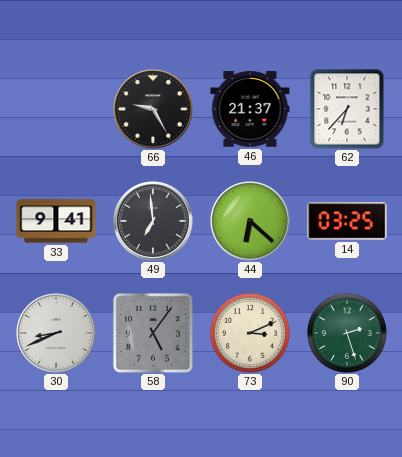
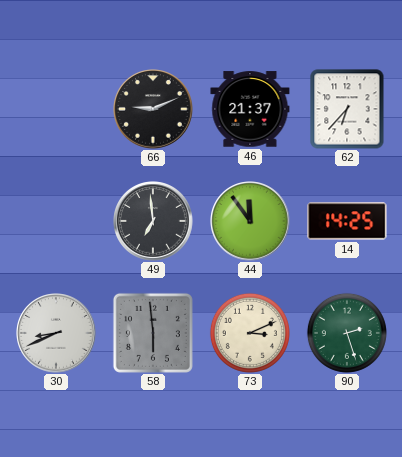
66: 9:25 -> 9:11 (153, 109)
33: 9:41 -> none (56, 221)
44: 6:22 -> 11:54 (250, 221)
14: 03:25 -> 14:25 (347, 221)
58: 5:06 -> 5:59 (153, 333)
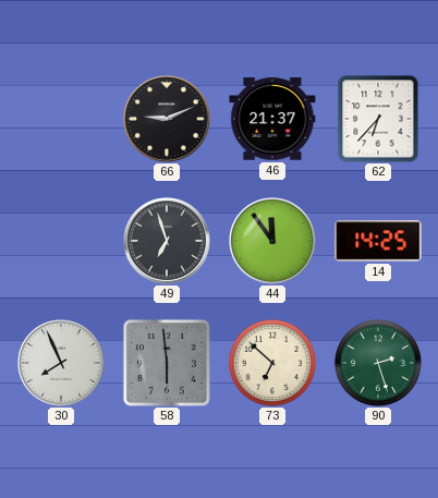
49: 6:59 -> 6:57 (167, 241)
30: 8:41 -> 7:56 (61, 363)
73: 3:11 -> 6:52 (272, 363)
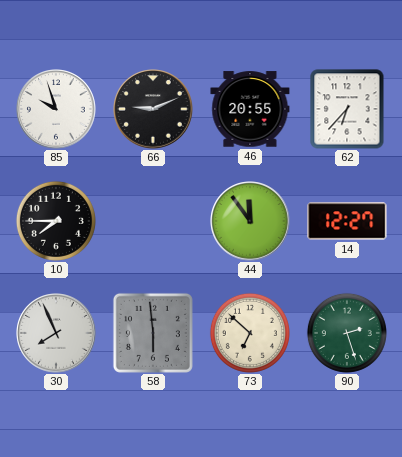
85: none -> 9:57 (56, 109)
46: 21:37 -> 20:55 (250, 109)
10: none -> 7:45 (56, 221)
49: 6:57 -> none (167, 241)
14: 14:25 -> 12:27 (347, 221)
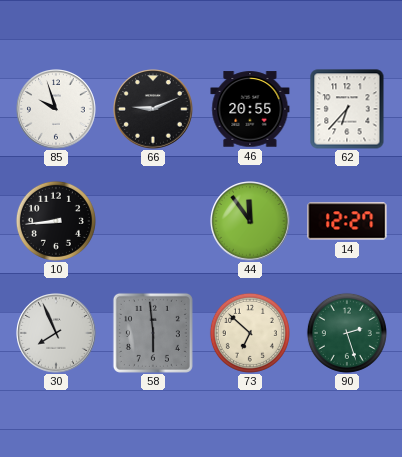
10: 7:45 -> 8:44 (56, 221)
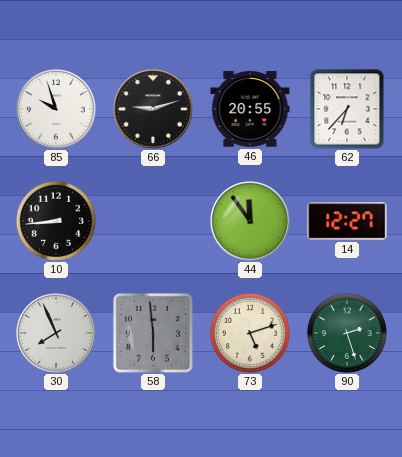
66: 9:11 -> 9:12 (153, 109)
73: 6:52 -> 5:12 (250, 333)
